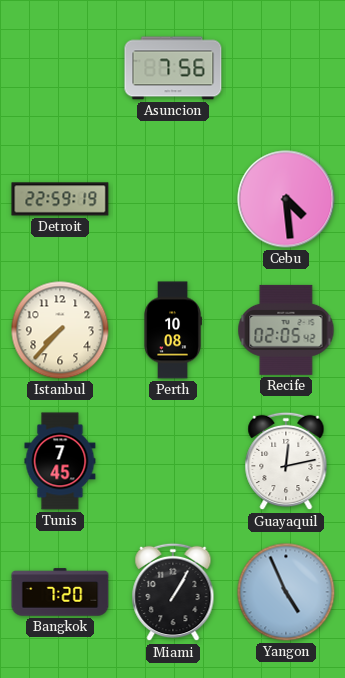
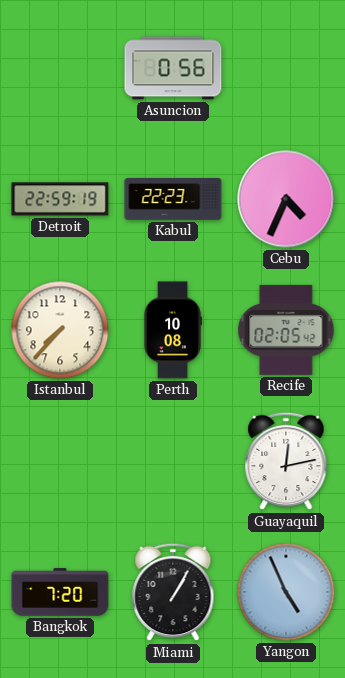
Asuncion: 7:56 -> 0:56 (173, 68)
Kabul: none -> 22:23 (173, 200)
Cebu: 4:29 -> 4:34 (286, 199)
Tunis: 7:45 -> none (60, 461)
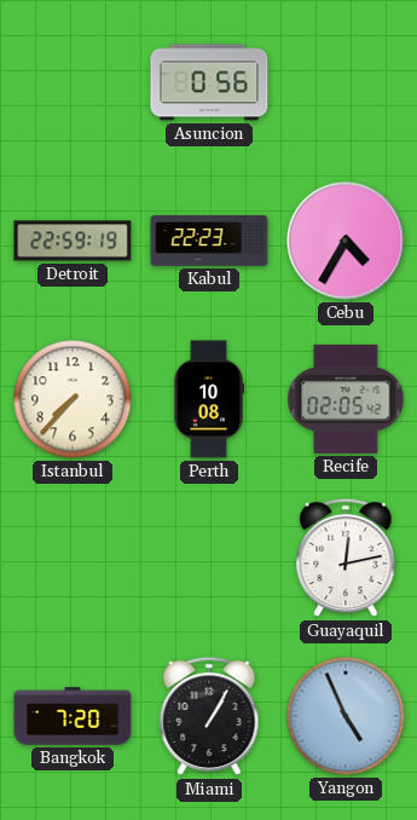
Cebu: 4:34 -> 4:35 (346, 241)
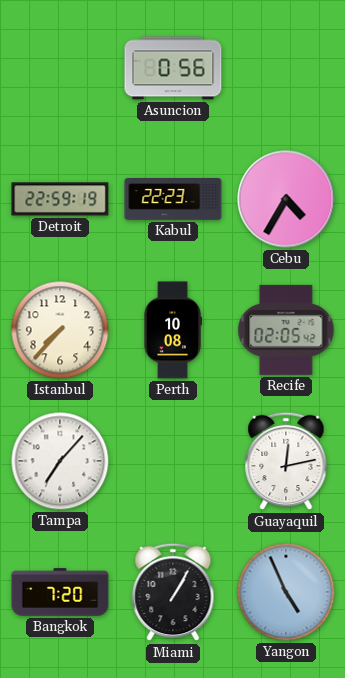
Tampa: none -> 7:07 (60, 461)
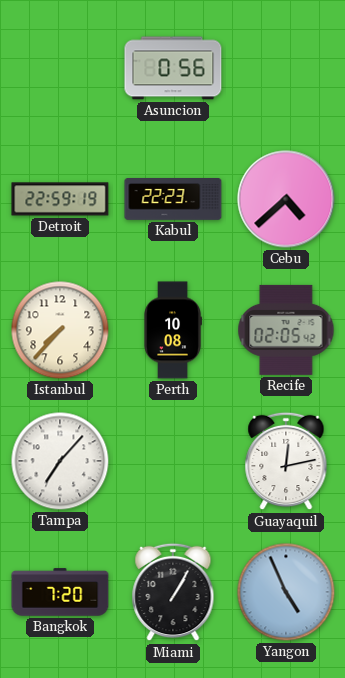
Cebu: 4:35 -> 4:38 (286, 199)
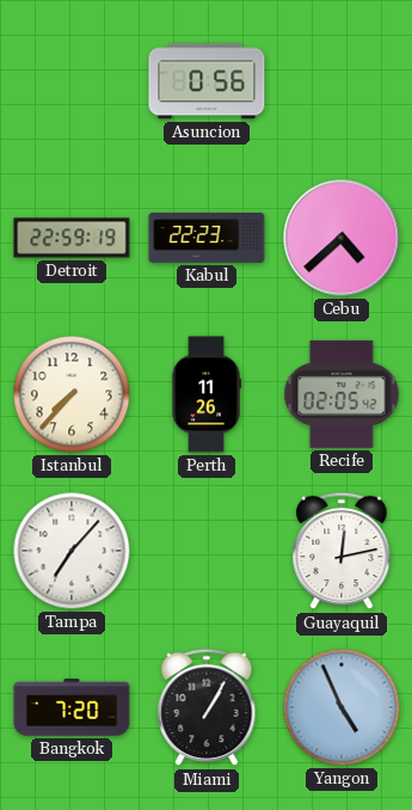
Perth: 10:08 -> 11:26 (207, 394)
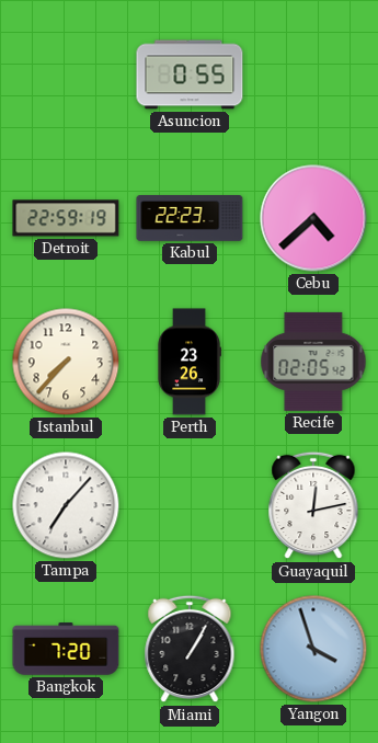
Asuncion: 0:56 -> 0:55 (190, 75)
Perth: 11:26 -> 23:26 (190, 362)
Yangon: 4:56 -> 3:57 (313, 649)
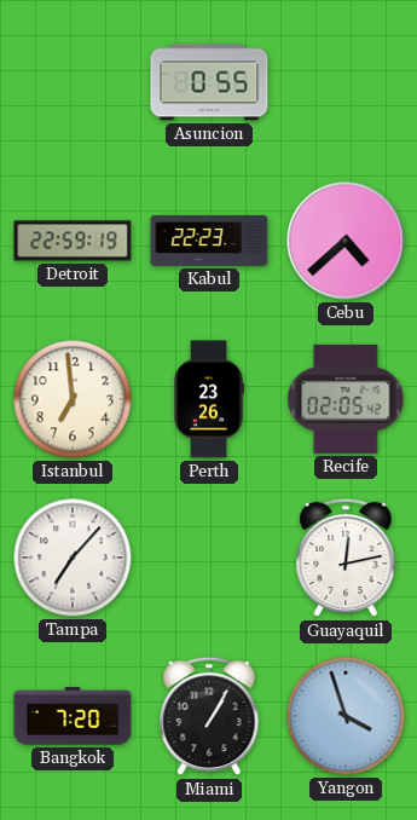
Istanbul: 7:37 -> 6:59 (73, 399)
